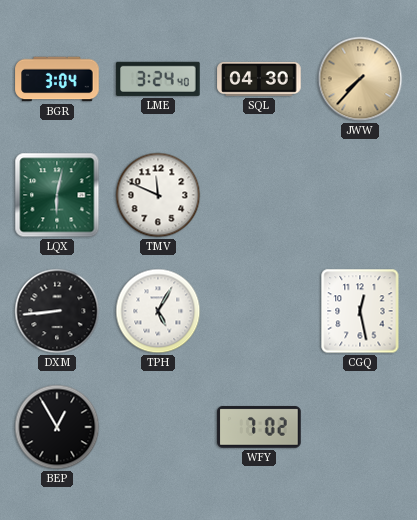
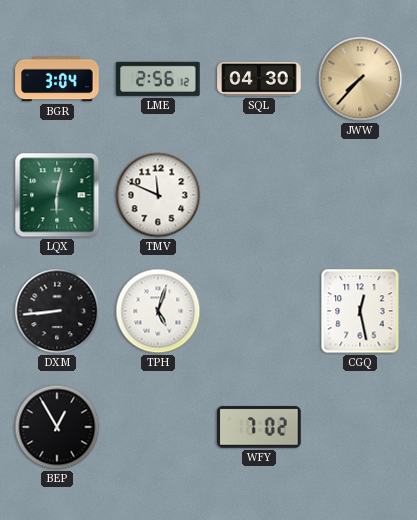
LME: 3:24 -> 2:56 (158, 79)
TPH: 5:05 -> 5:03 (158, 311)
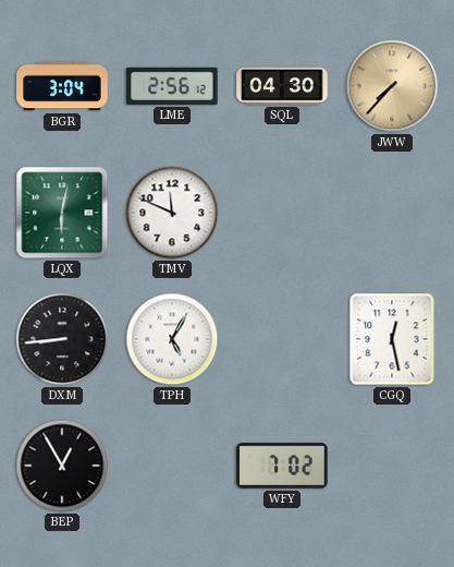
TPH: 5:03 -> 5:05 (172, 339)
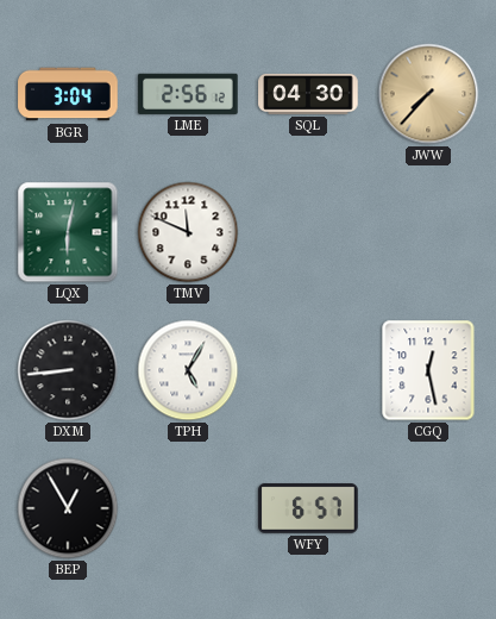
WFY: 7:02 -> 6:57 (308, 508)
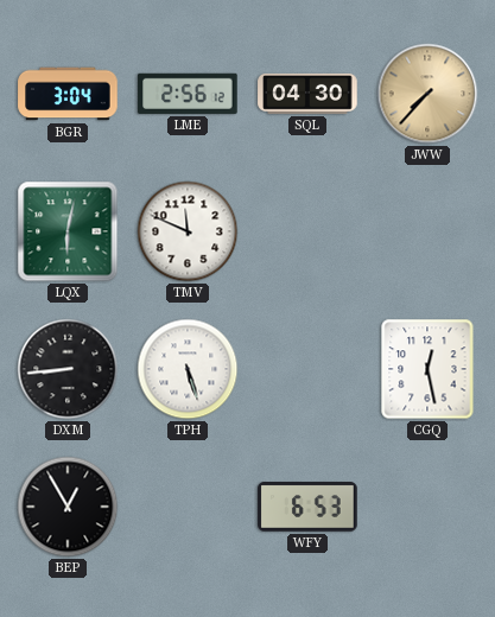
TPH: 5:05 -> 5:27 (188, 369)
WFY: 6:57 -> 6:53 (307, 507)
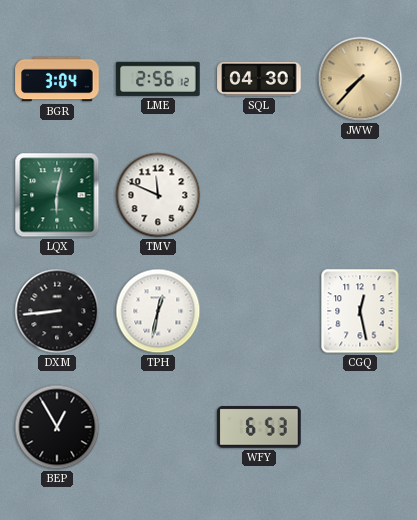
TPH: 5:27 -> 12:32 (158, 311)
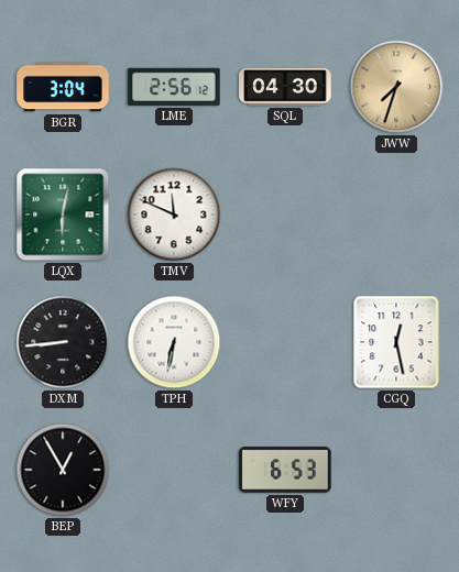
JWW: 7:37 -> 7:33 (396, 87)
TPH: 12:32 -> 6:32 (174, 342)
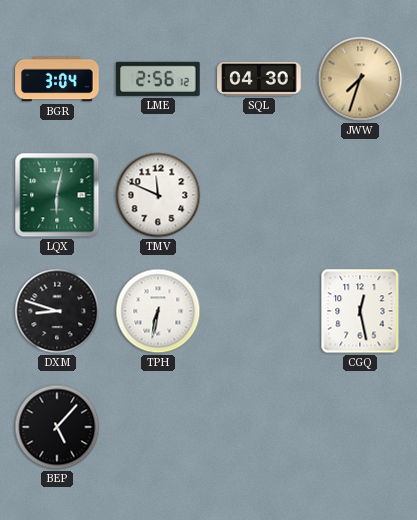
DXM: 8:44 -> 8:48 (57, 311)
BEP: 12:55 -> 5:07 (57, 427)
WFY: 6:53 -> none (285, 470)
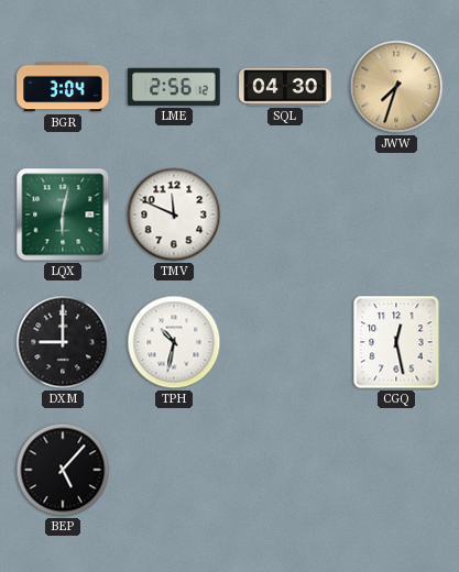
DXM: 8:48 -> 9:00 (63, 342)
TPH: 6:32 -> 10:32 (174, 342)
